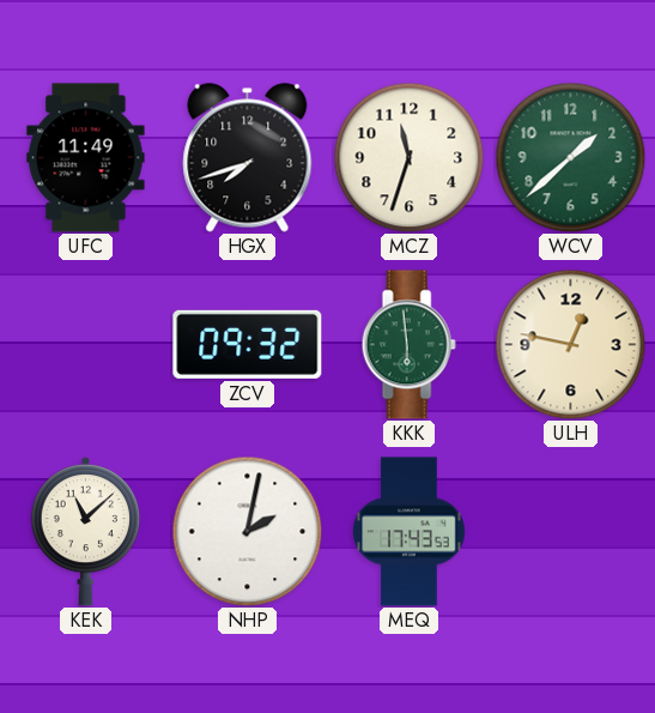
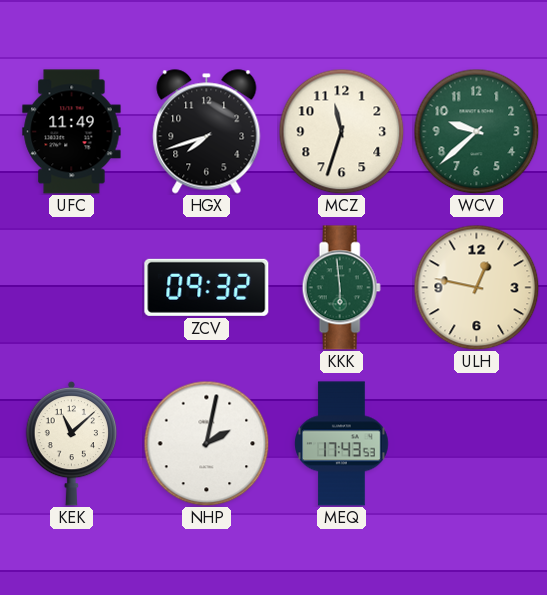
WCV: 1:38 -> 9:38 (476, 131)
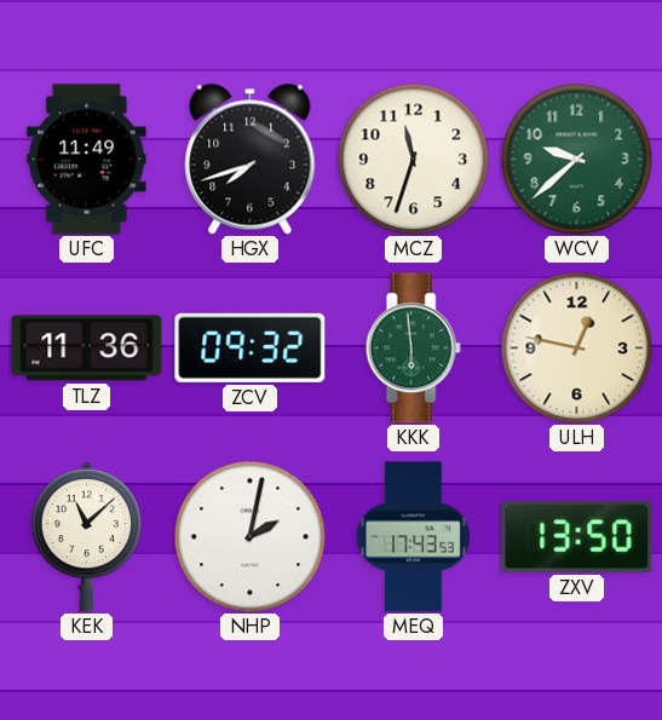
TLZ: none -> 11:36 (87, 349)
ZXV: none -> 13:50 (577, 536)
